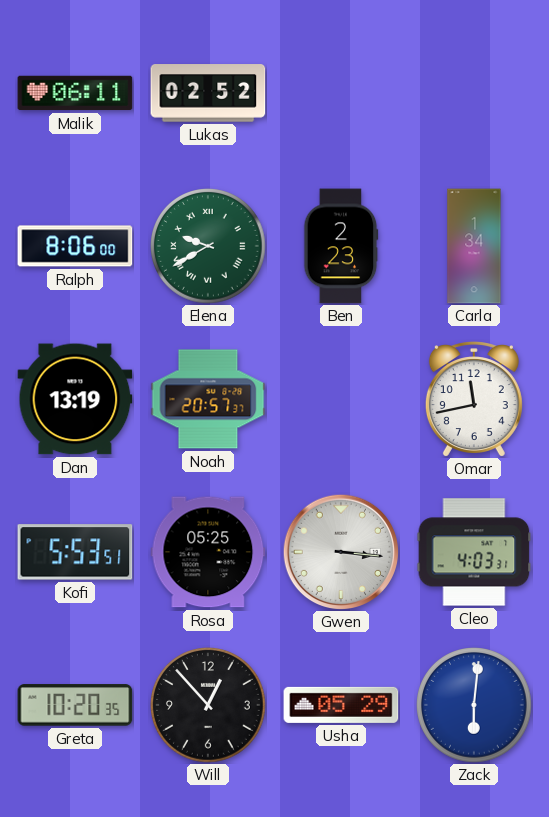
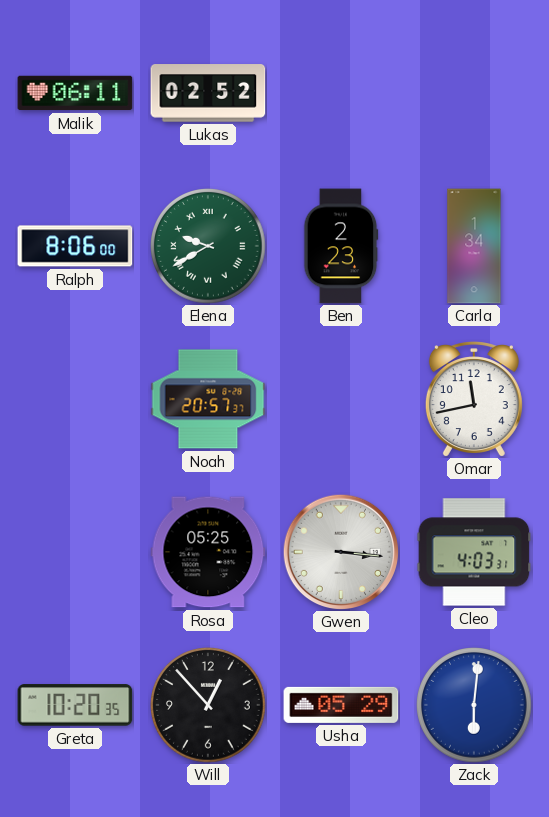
Dan: 13:19 -> none (75, 399)
Kofi: 5:53 -> none (75, 552)
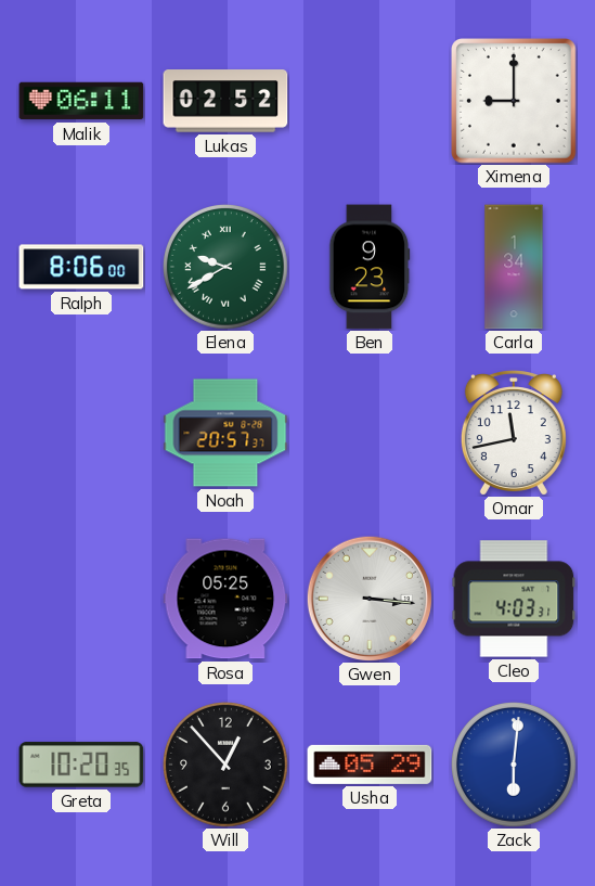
Ximena: none -> 9:00 (515, 102)
Ben: 2:23 -> 9:23 (370, 267)
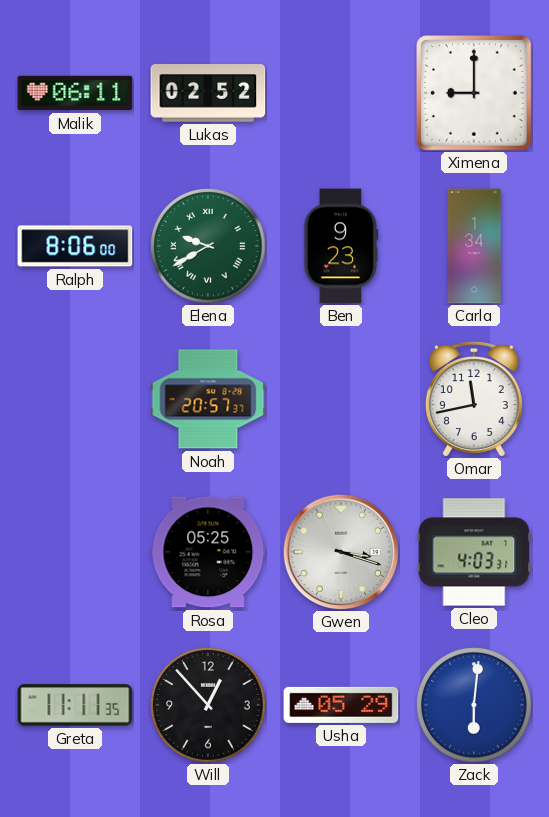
Gwen: 3:16 -> 3:18 (341, 552)
Greta: 10:20 -> 11:11 (75, 705)
